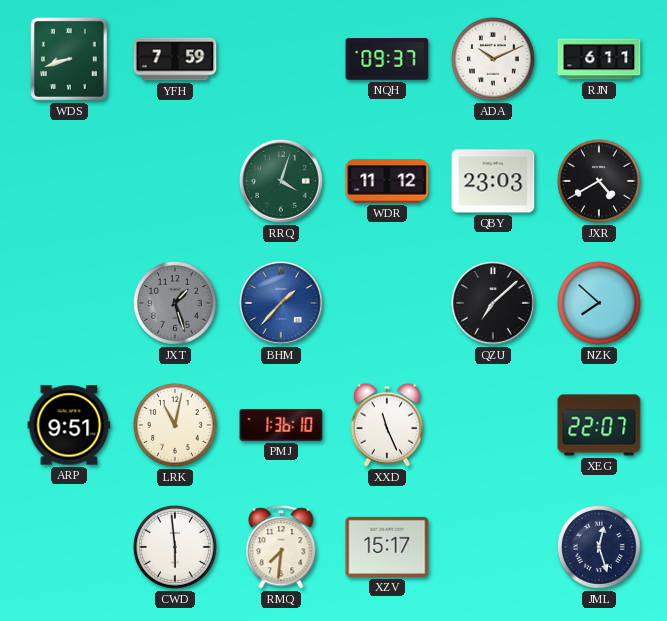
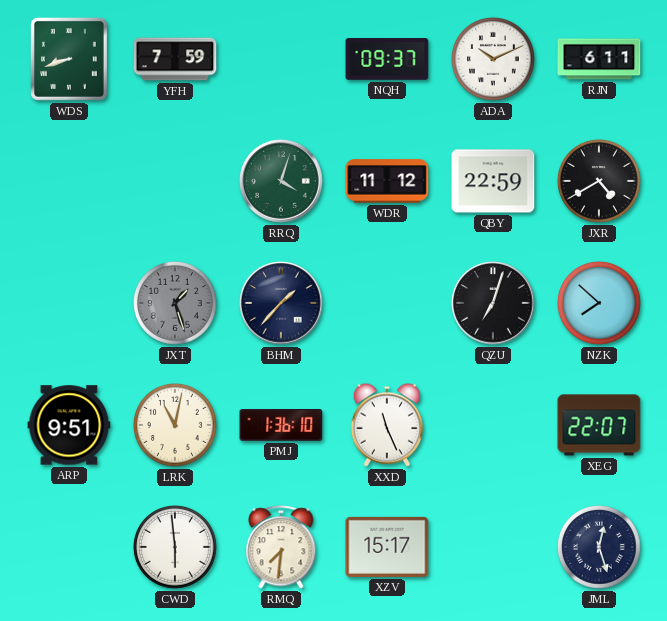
QBY: 23:03 -> 22:59 (493, 181)
BHM dial: blue -> navy (281, 303)
QZU: 7:08 -> 7:03 (493, 303)
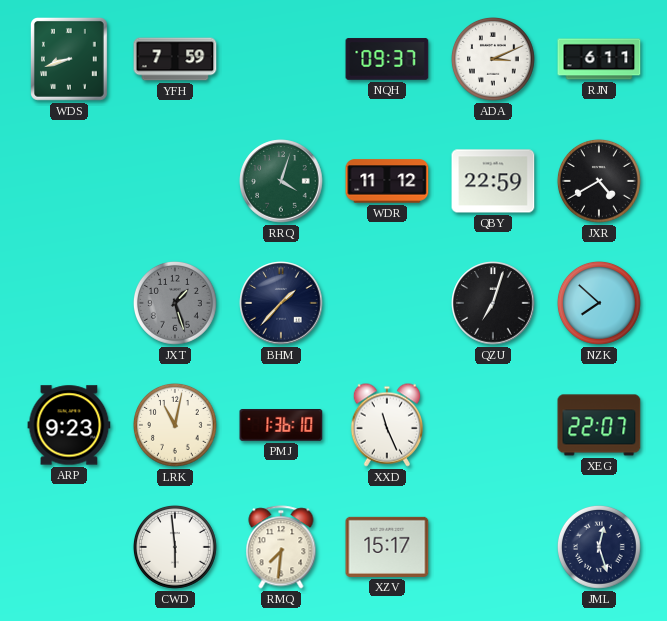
ADA: 10:11 -> 3:11 (493, 60)
ARP: 9:51 -> 9:23 (69, 425)
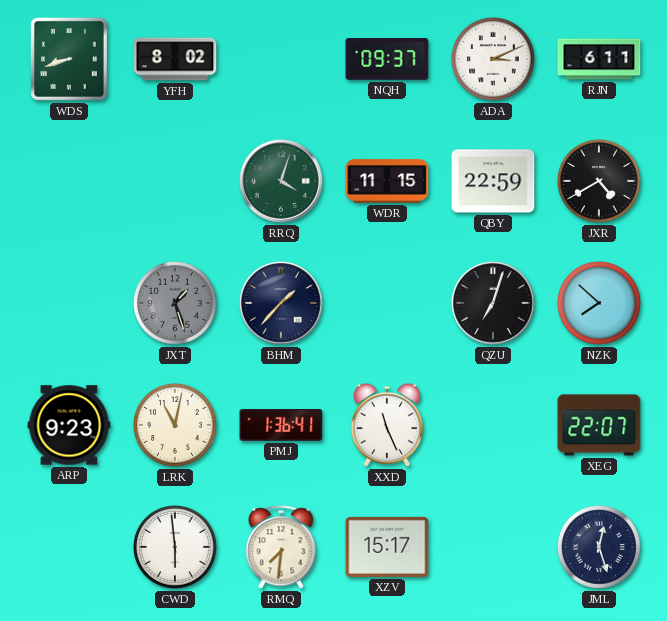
YFH: 7:59 -> 8:02 (175, 59)
WDR: 11:12 -> 11:15 (387, 181)
PMJ: 1:36:10 -> 1:36:41 (281, 426)
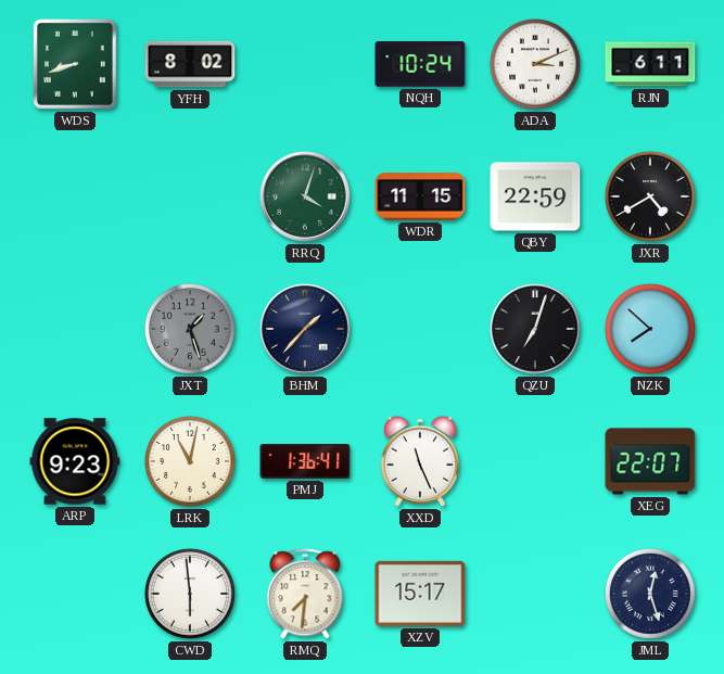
NQH: 09:37 -> 10:24 (420, 64)
